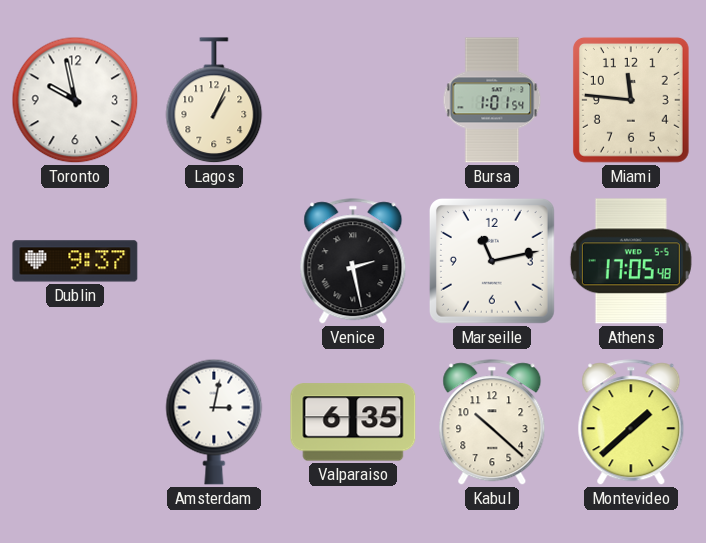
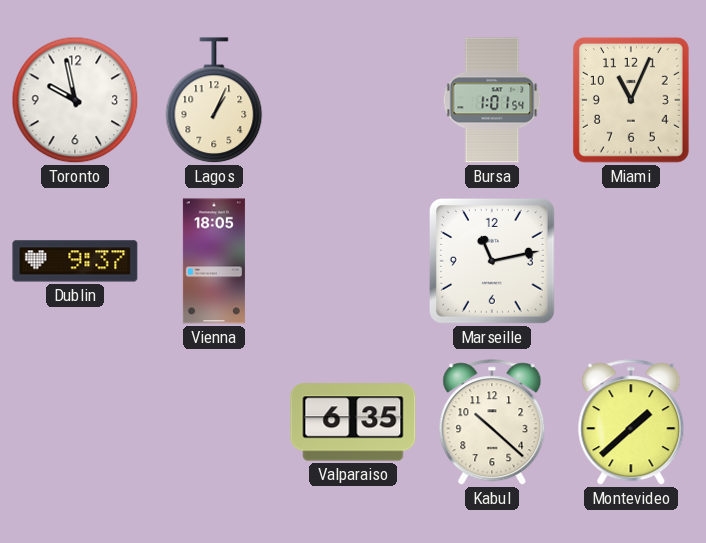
Miami: 11:46 -> 11:04 (631, 100)
Vienna: none -> 18:05 (214, 261)
Venice: 2:28 -> none (353, 262)
Athens: 17:05 -> none (631, 261)
Amsterdam: 3:02 -> none (214, 422)
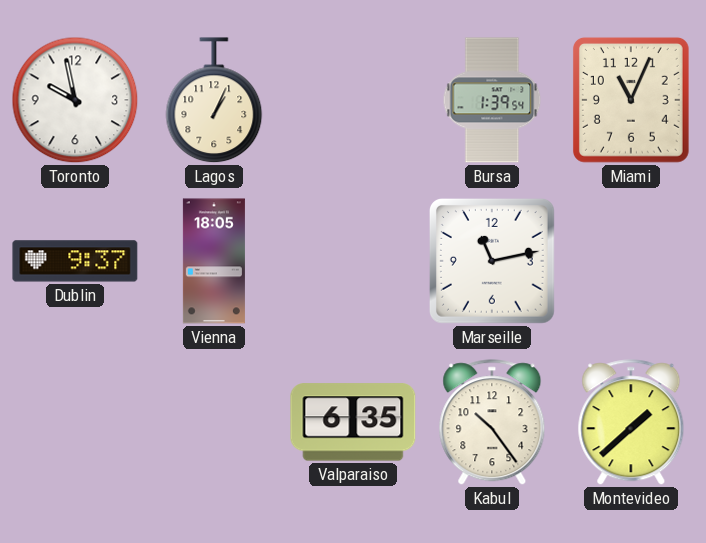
Bursa: 1:01 -> 1:39 (492, 100)
Kabul: 10:22 -> 10:24 (492, 423)
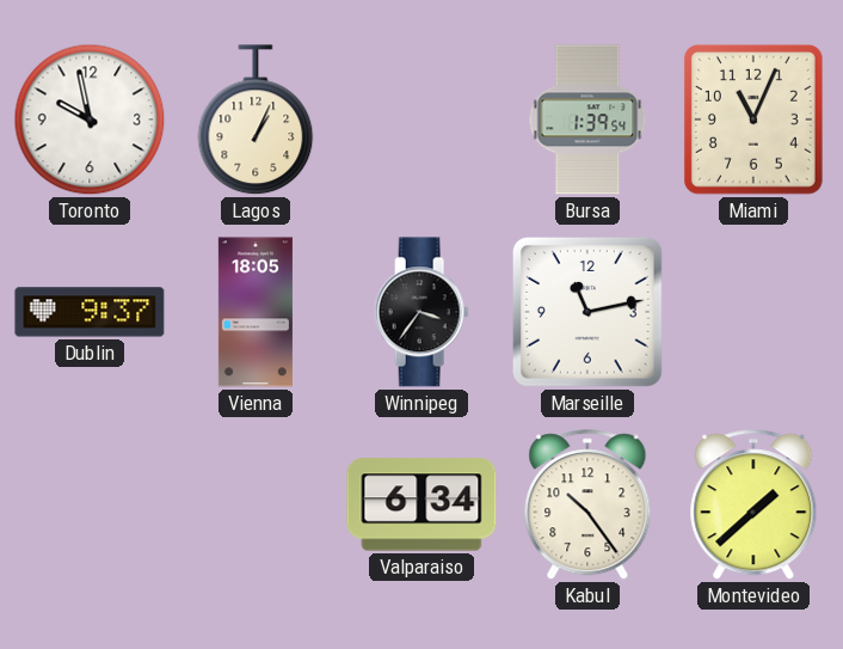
Winnipeg: none -> 3:36 (421, 312)
Valparaiso: 6:35 -> 6:34 (421, 504)
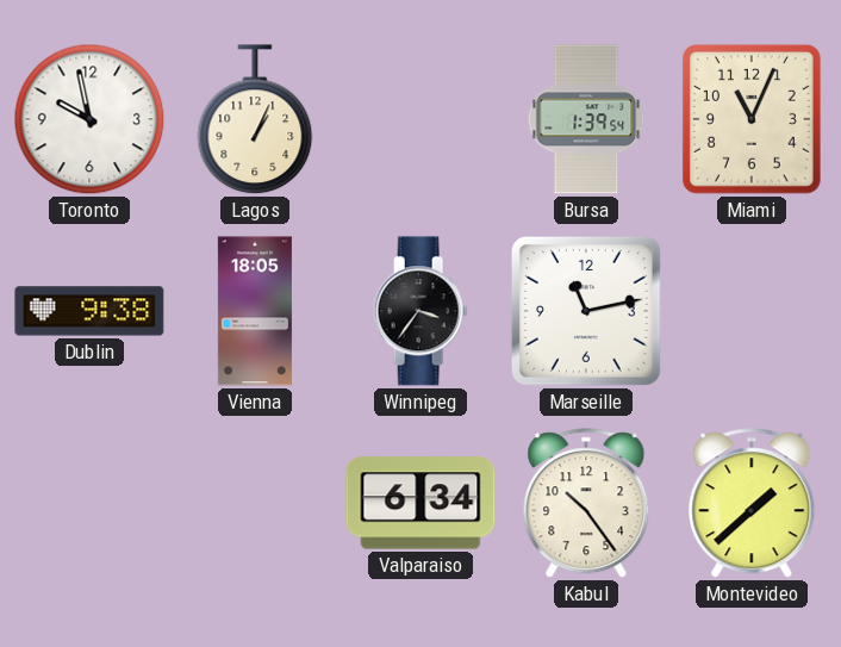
Dublin: 9:37 -> 9:38 (89, 311)
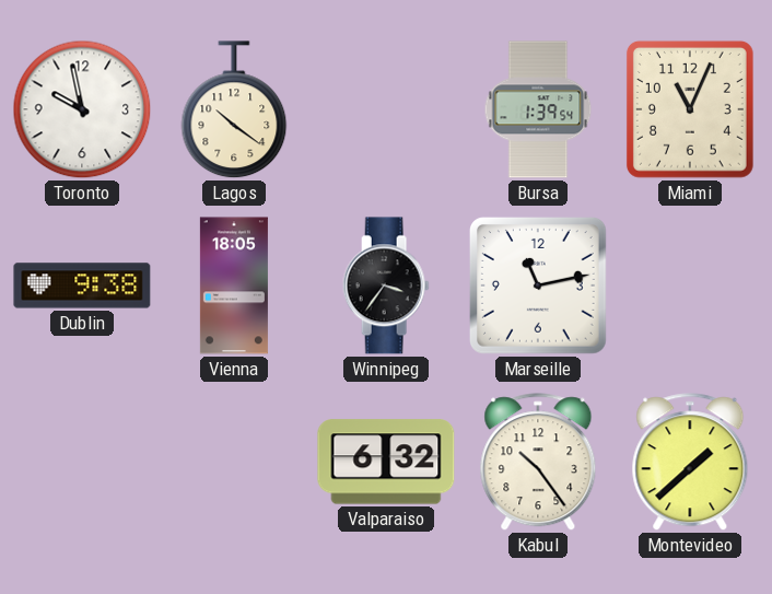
Lagos: 1:04 -> 10:21 (234, 110)
Valparaiso: 6:34 -> 6:32 (386, 462)
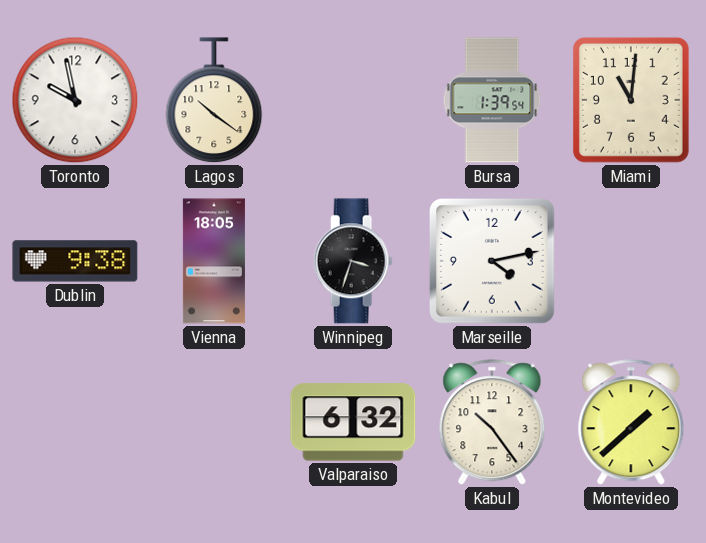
Miami: 11:04 -> 11:01 (631, 100)
Winnipeg: 3:36 -> 3:33 (353, 261)
Marseille: 11:13 -> 4:13 (492, 261)
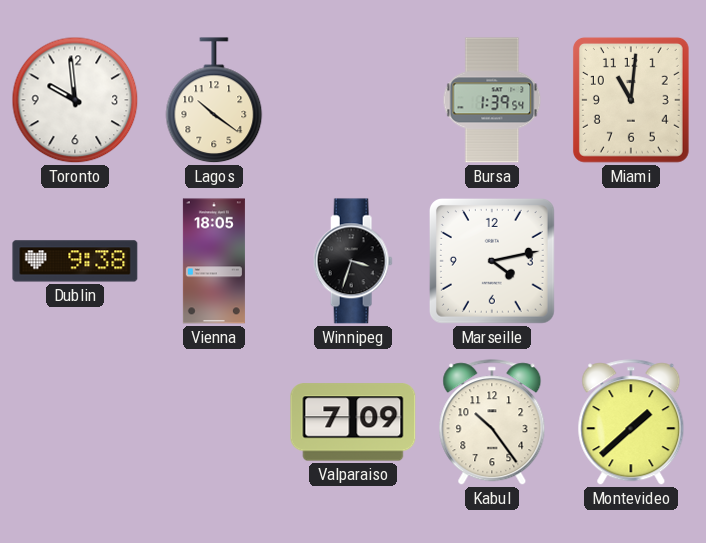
Toronto: 9:58 -> 9:59 (75, 100)
Valparaiso: 6:32 -> 7:09 (353, 422)
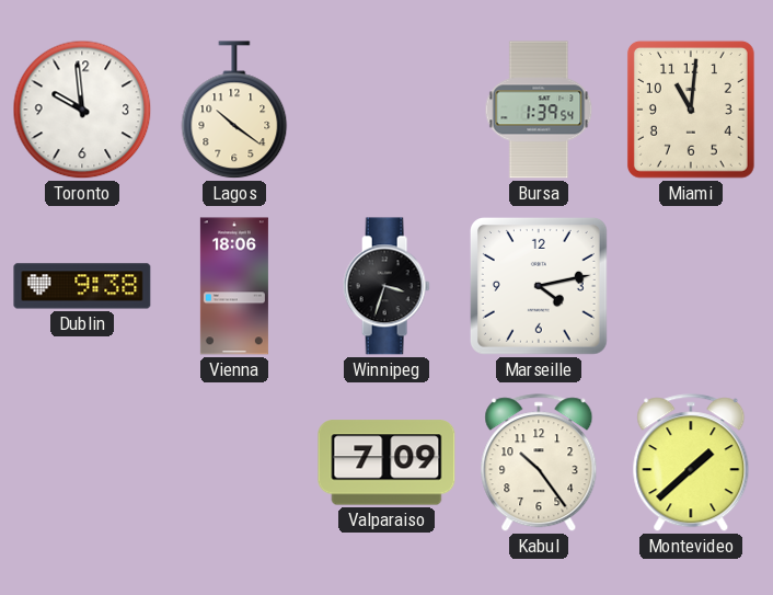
Vienna: 18:05 -> 18:06 (234, 286)
